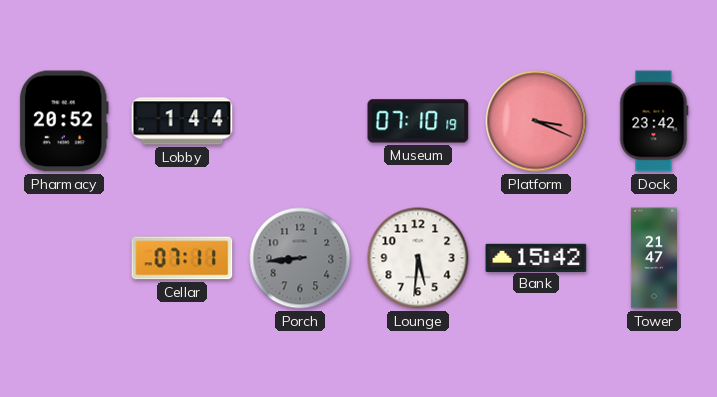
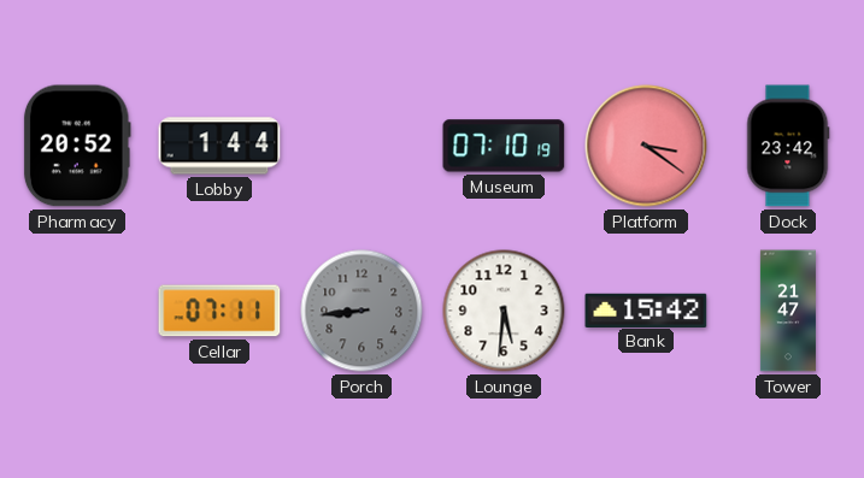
Platform: 3:19 -> 3:21 (646, 146)
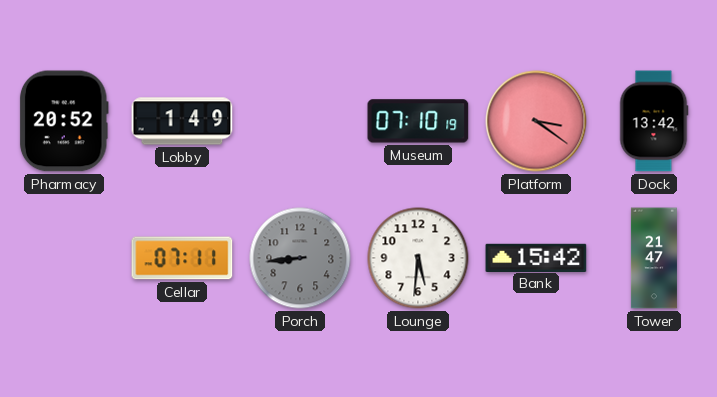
Lobby: 1:44 -> 1:49 (182, 121)
Dock: 23:42 -> 13:42 (654, 121)
